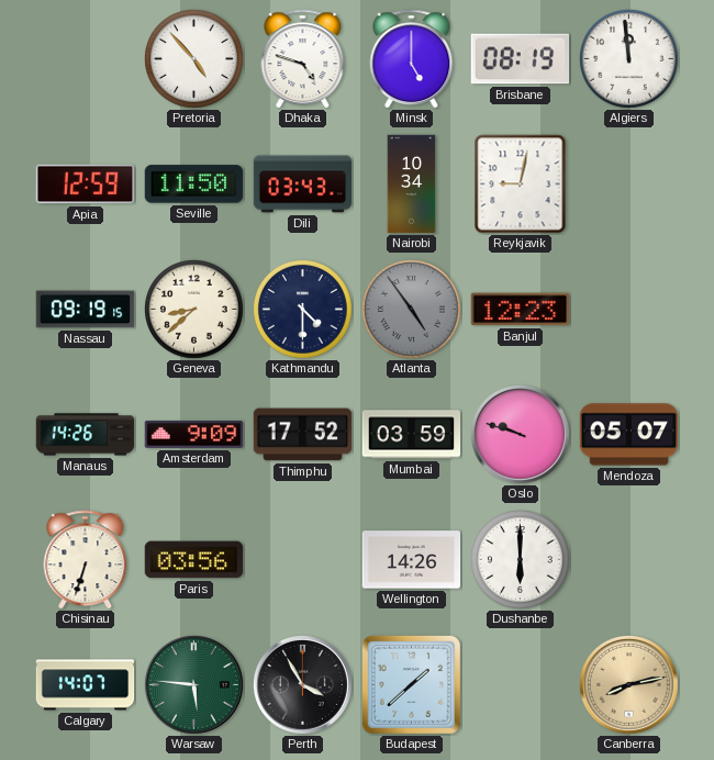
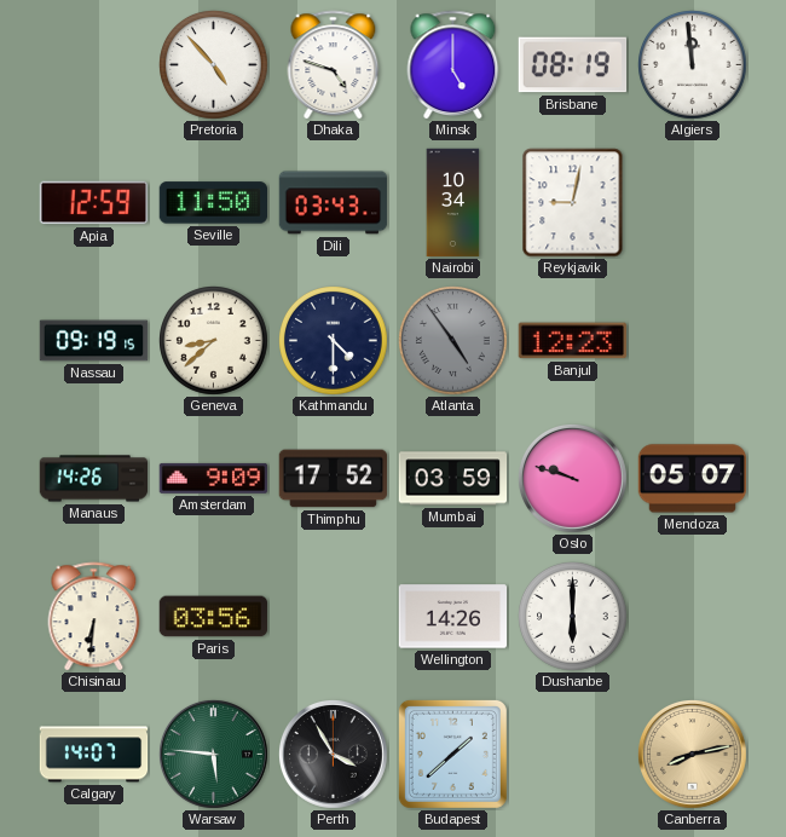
Chisinau: 6:33 -> 6:31 (94, 617)
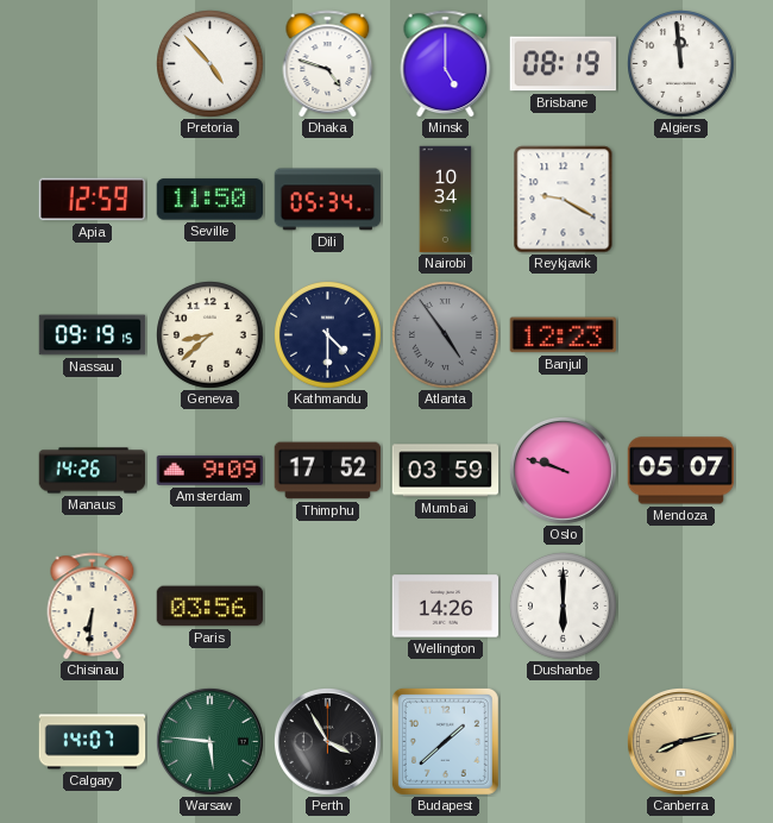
Dili: 03:43 -> 05:34 (328, 200)
Reykjavik: 9:02 -> 9:20 (564, 200)
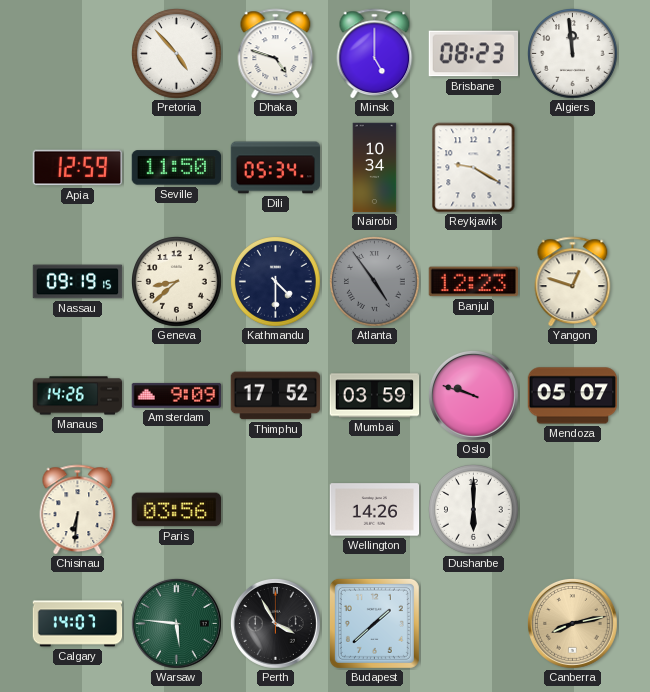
Brisbane: 08:19 -> 08:23 (474, 54)
Yangon: none -> 12:48 (573, 282)
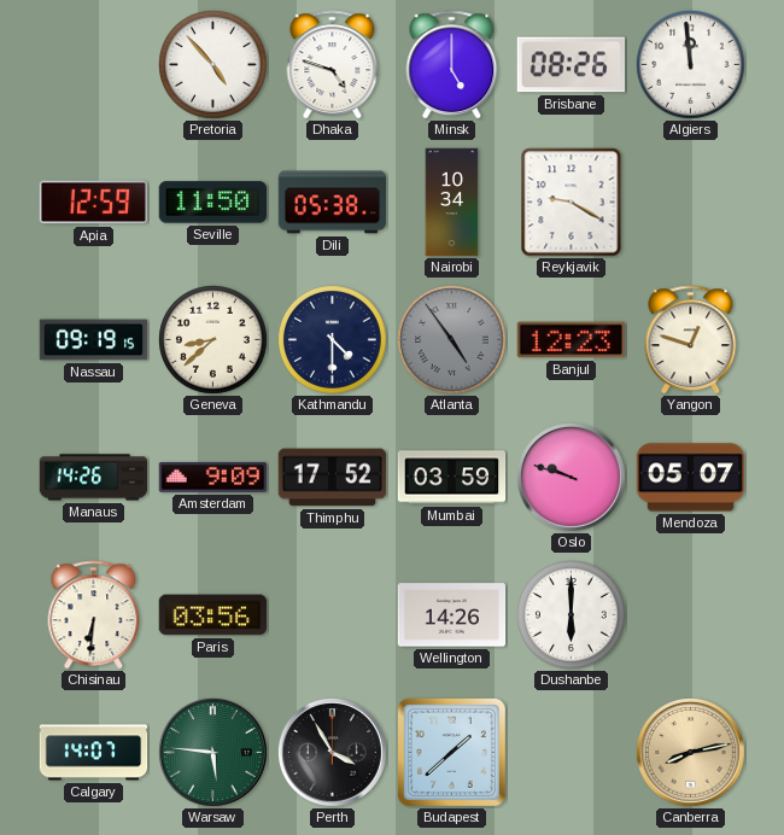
Brisbane: 08:23 -> 08:26 (572, 65)
Dili: 05:34 -> 05:38 (333, 203)
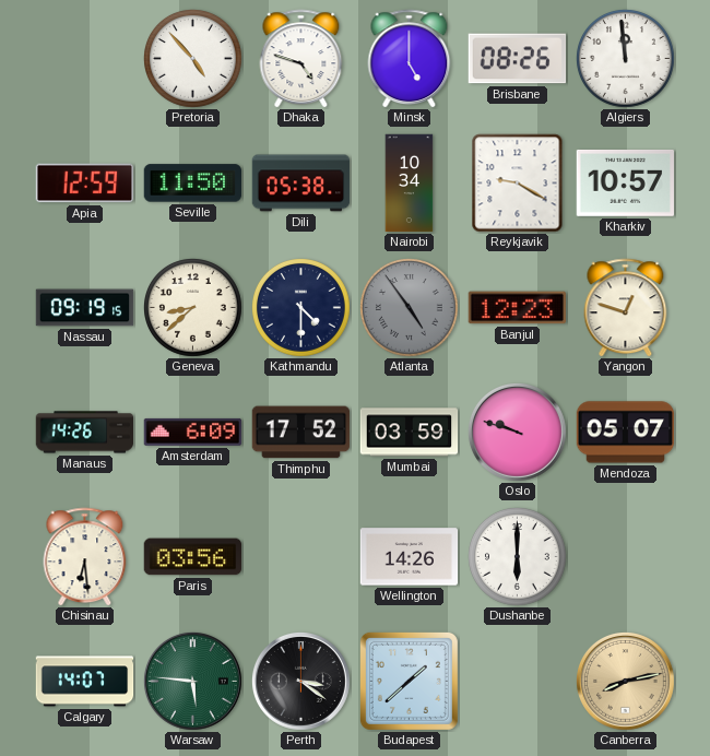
Kharkiv: none -> 10:57 (626, 182)
Amsterdam: 9:09 -> 6:09 (193, 432)
Chisinau: 6:31 -> 6:29 (85, 557)
Perth: 3:55 -> 3:21 (301, 682)
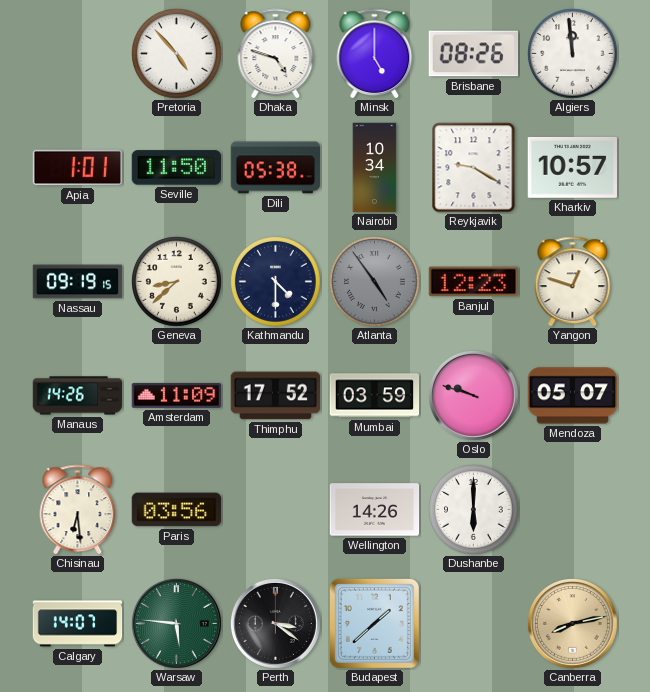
Apia: 12:59 -> 1:01 (78, 168)
Amsterdam: 6:09 -> 11:09 (177, 395)
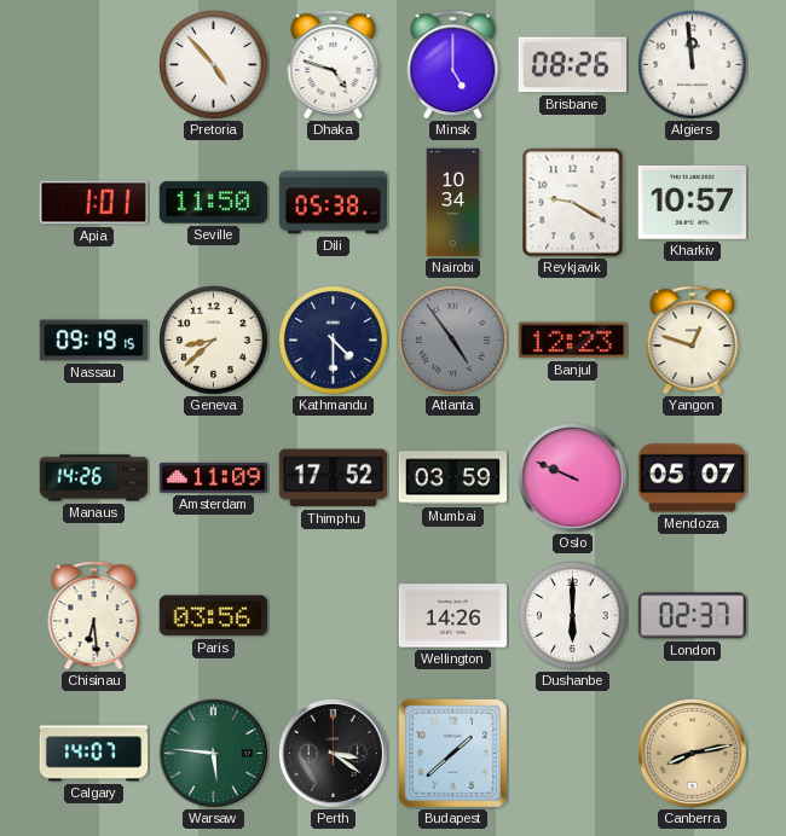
Oslo: 9:48 -> 9:49 (573, 478)
London: none -> 02:37 (693, 616)
